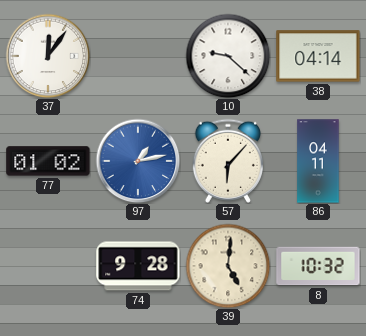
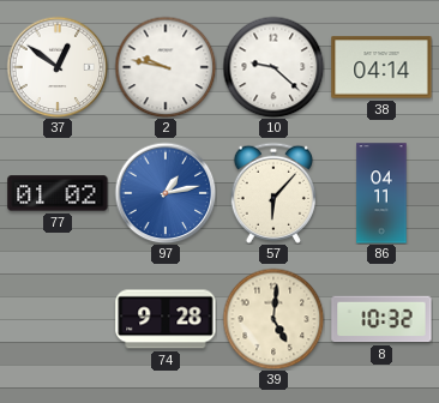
37: 12:06 -> 12:51 (58, 67)
2: none -> 9:47 (166, 67)
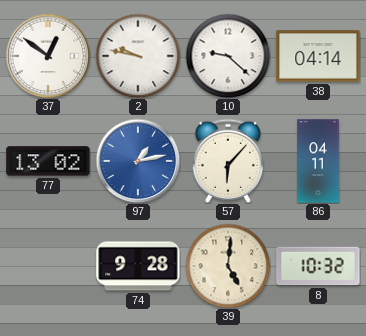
77: 01:02 -> 13:02 (48, 161)
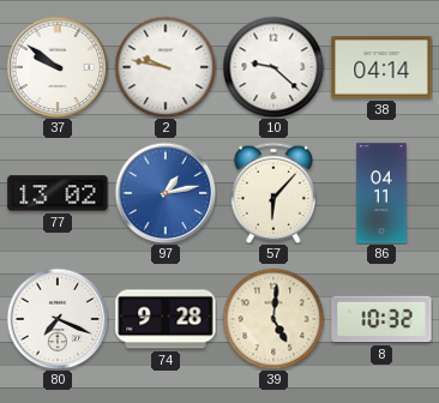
37: 12:51 -> 9:51 (58, 67)
80: none -> 7:19 (58, 319)
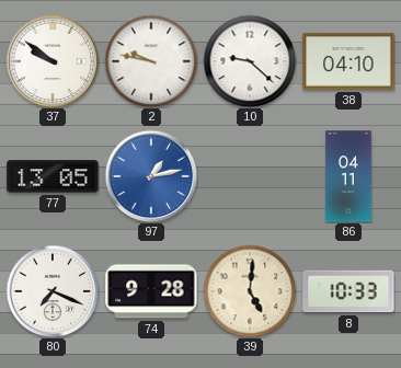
38: 04:14 -> 04:10 (348, 61)
77: 13:02 -> 13:05 (53, 176)
57: 6:07 -> none (273, 193)
8: 10:32 -> 10:33 (348, 291)
